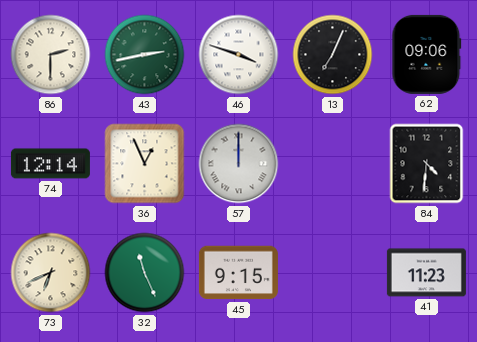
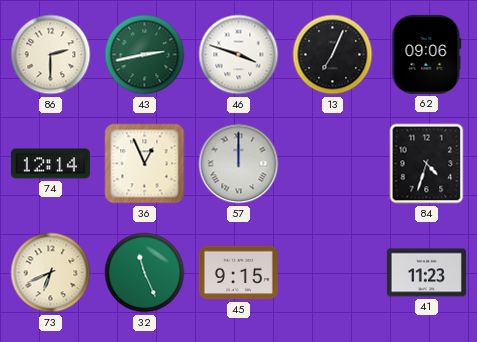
84: 4:31 -> 4:33 (427, 164)
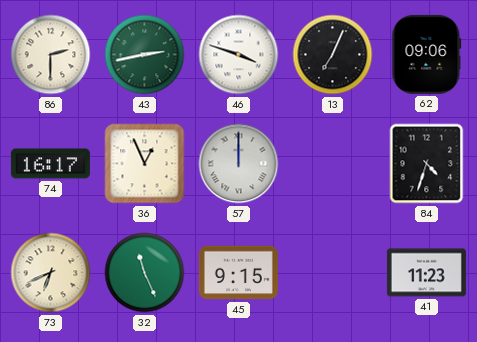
74: 12:14 -> 16:17 (50, 164)
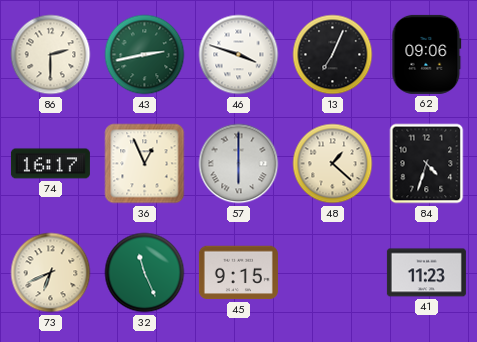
57: 12:00 -> 6:00 (239, 164)
48: none -> 1:22 (333, 164)
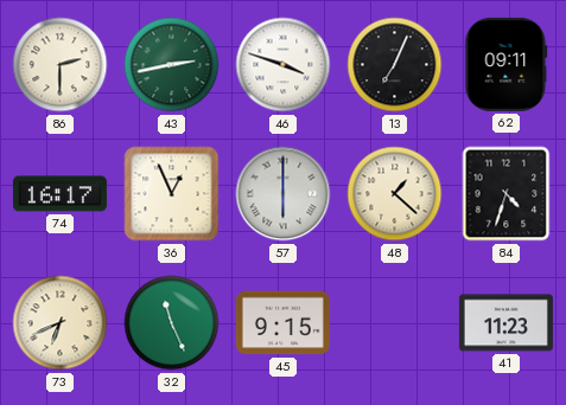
62: 09:06 -> 09:11 (507, 64)
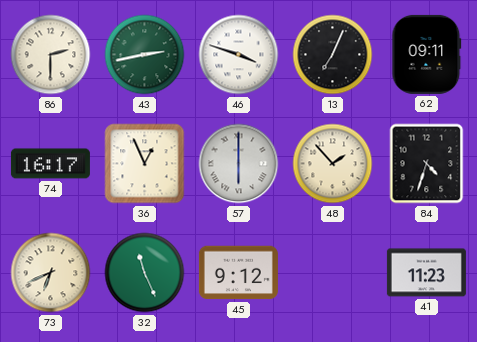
48: 1:22 -> 1:53 (333, 164)
45: 9:15 -> 9:12 (238, 273)
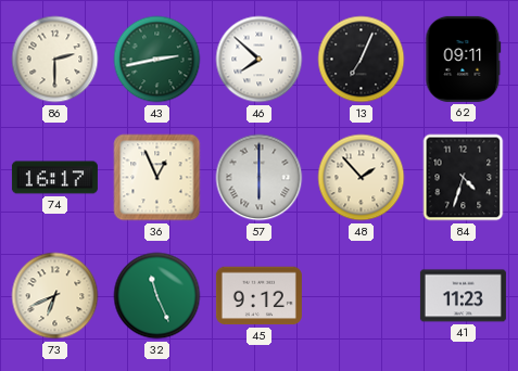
46: 3:48 -> 7:52 (260, 60)
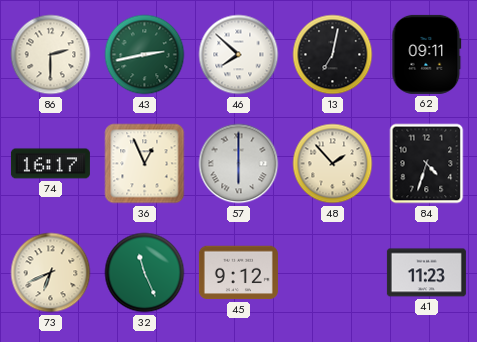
13: 7:04 -> 7:02 (333, 55)
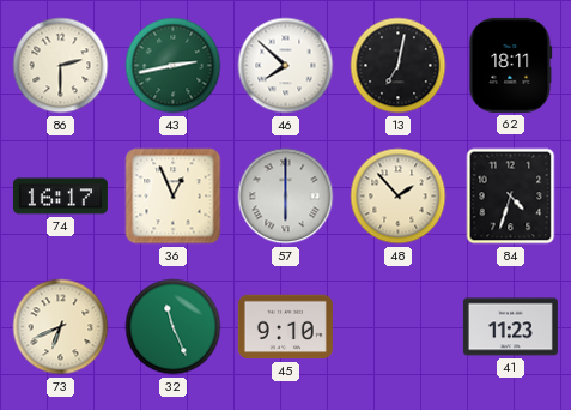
62: 09:11 -> 18:11 (511, 65)
45: 9:12 -> 9:10 (285, 327)
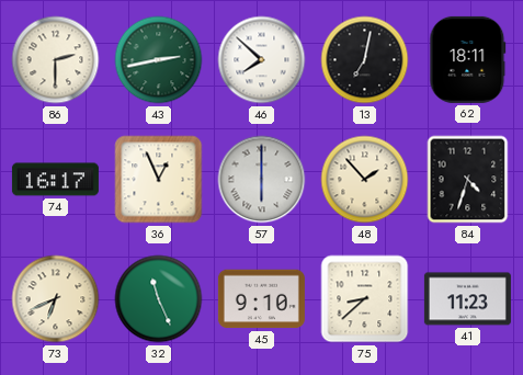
75: none -> 8:38 (365, 299)
